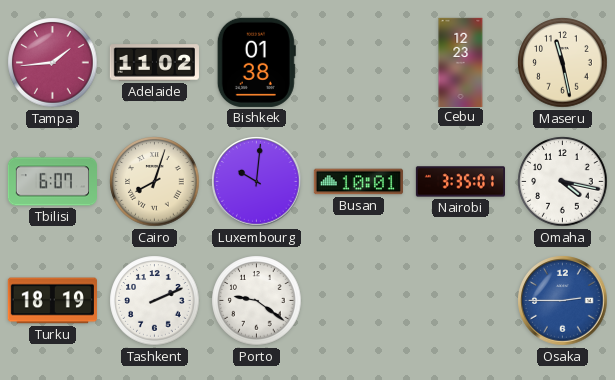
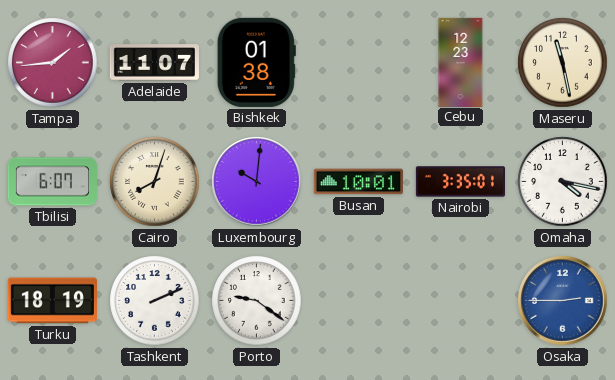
Adelaide: 11:02 -> 11:07 (154, 63)
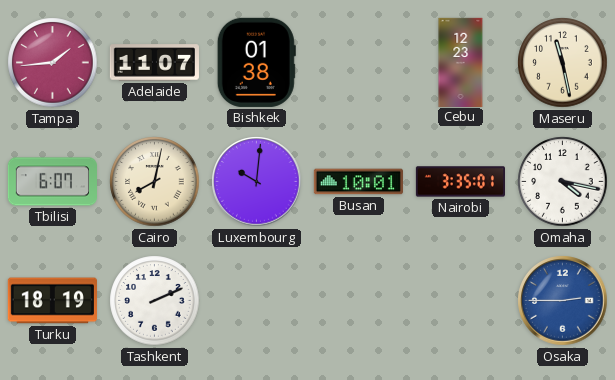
Cairo: 8:03 -> 8:02 (155, 182)
Porto: 9:21 -> none (257, 301)
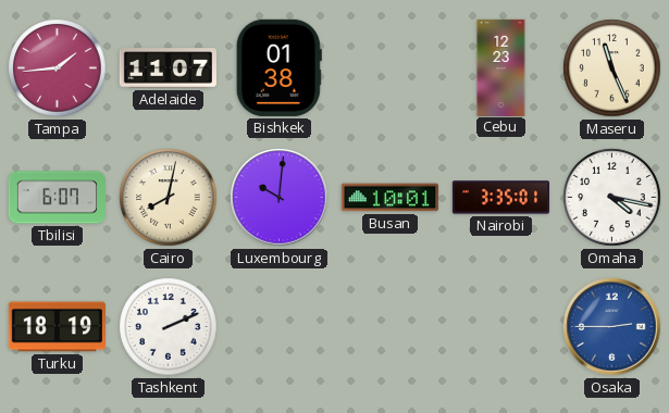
Maseru: 11:28 -> 11:26 (612, 68)
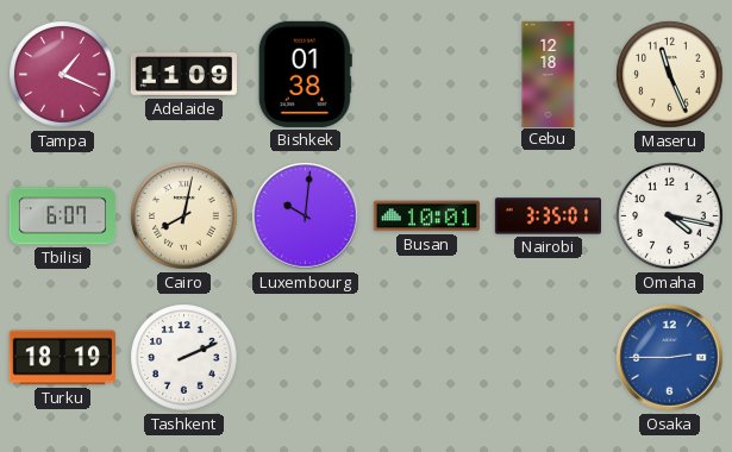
Tampa: 1:44 -> 1:19 (63, 75)
Adelaide: 11:07 -> 11:09 (183, 75)
Cebu: 12:23 -> 12:18 (549, 74)
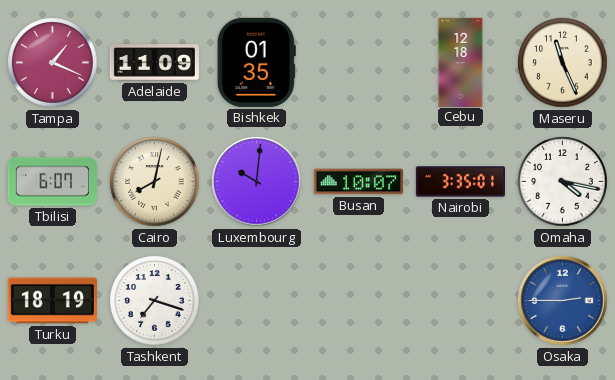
Bishkek: 01:38 -> 01:35 (256, 62)
Busan: 10:01 -> 10:07 (358, 182)
Tashkent: 2:11 -> 7:18 (155, 301)
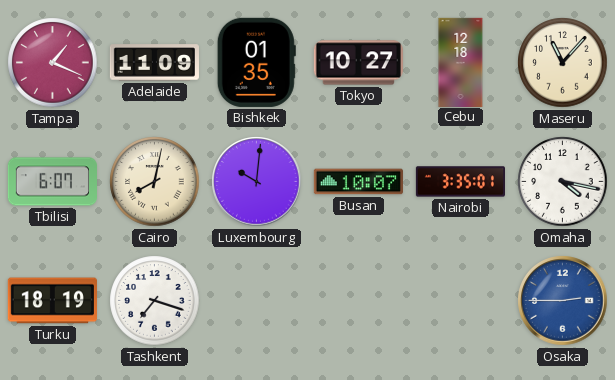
Tokyo: none -> 10:27 (358, 63)
Maseru: 11:26 -> 11:07 (563, 63)
